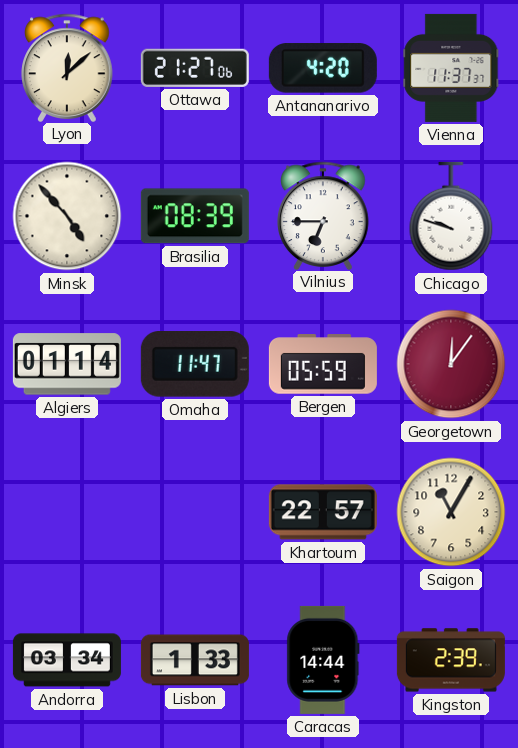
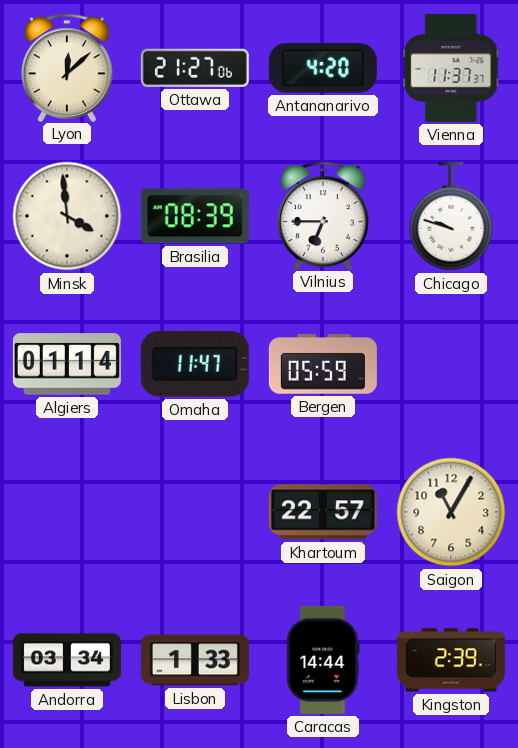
Minsk: 4:53 -> 3:59 (67, 216)
Georgetown: 12:06 -> none (451, 364)
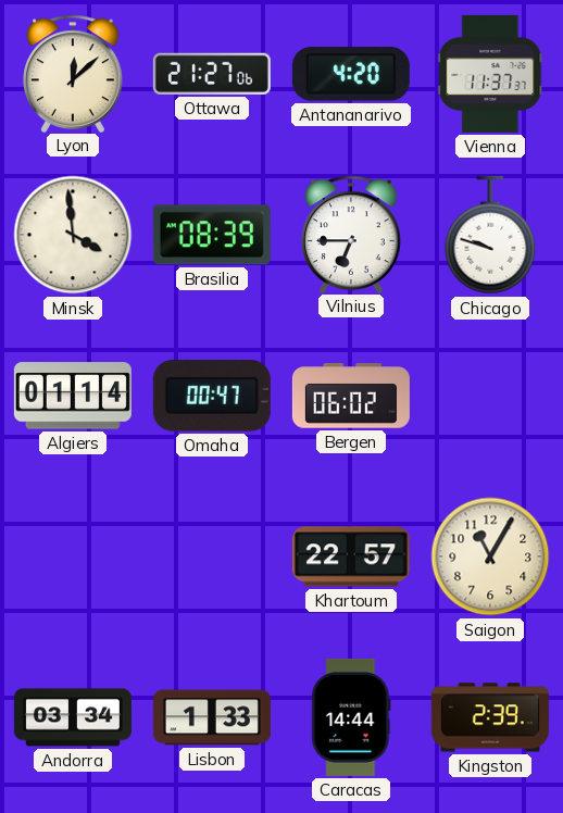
Omaha: 11:47 -> 00:47 (212, 397)
Bergen: 05:59 -> 06:02 (351, 396)
